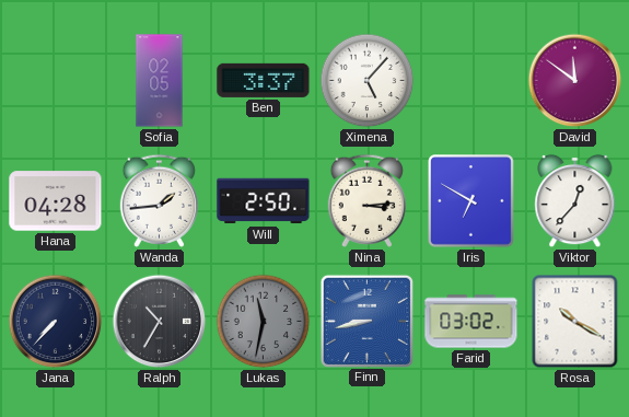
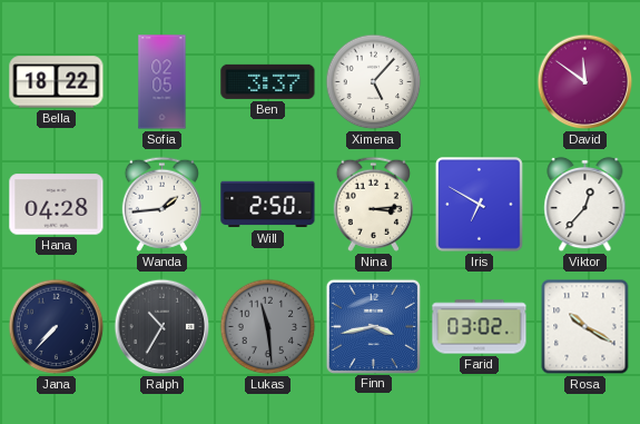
Bella: none -> 18:22 (57, 82)
Lukas: 11:32 -> 11:29 (268, 327)
Finn: 8:43 -> 3:43 (373, 326)
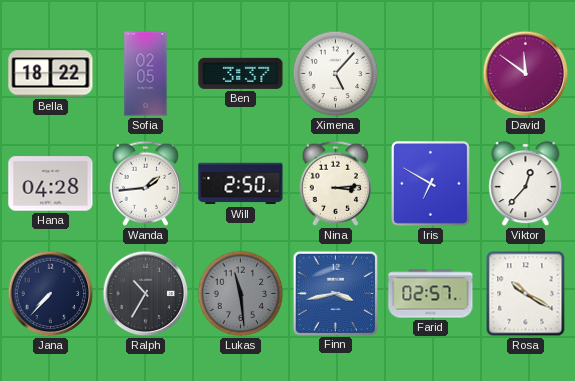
Farid: 03:02 -> 02:57 (431, 294)
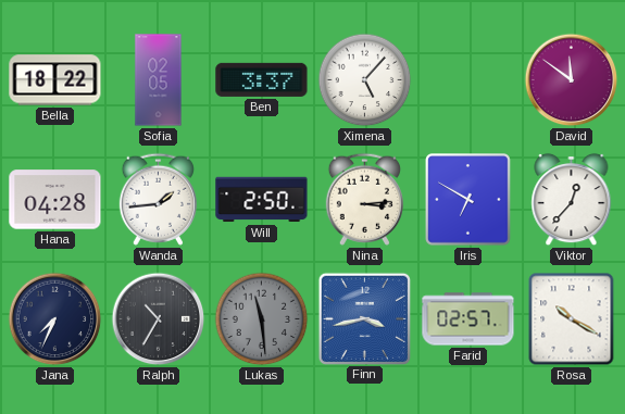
Jana: 7:37 -> 7:34 (55, 319)
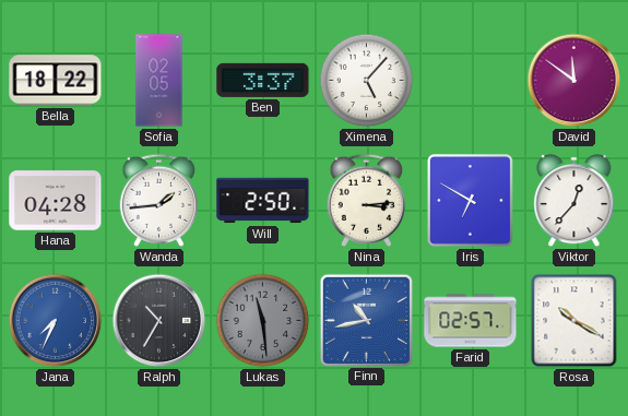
Jana dial: navy -> blue (56, 321)
Finn: 3:43 -> 10:43 (366, 320)
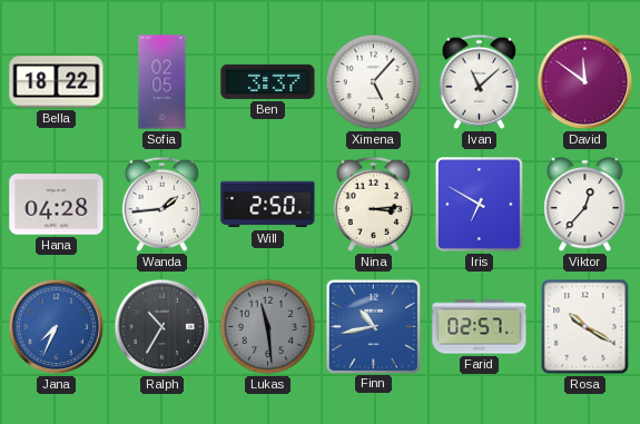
Ivan: none -> 11:08 (479, 81)
